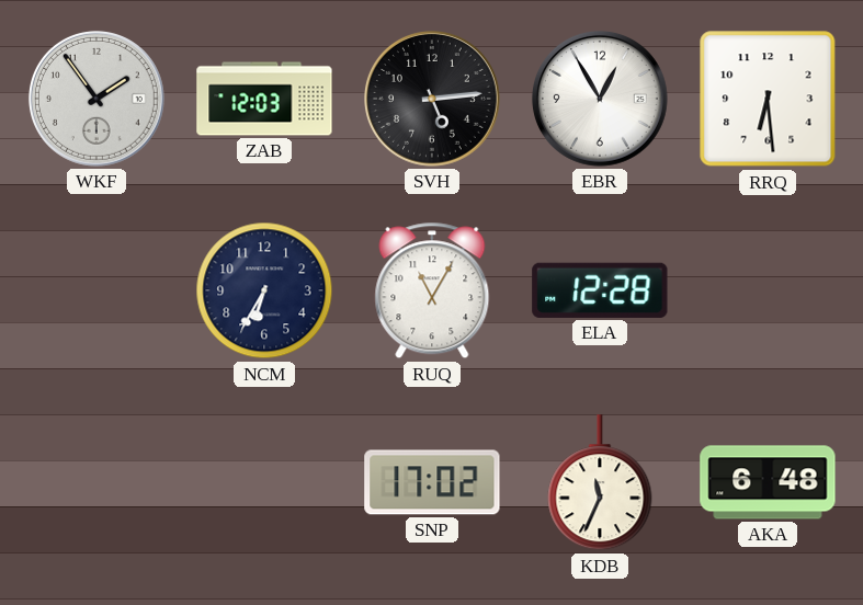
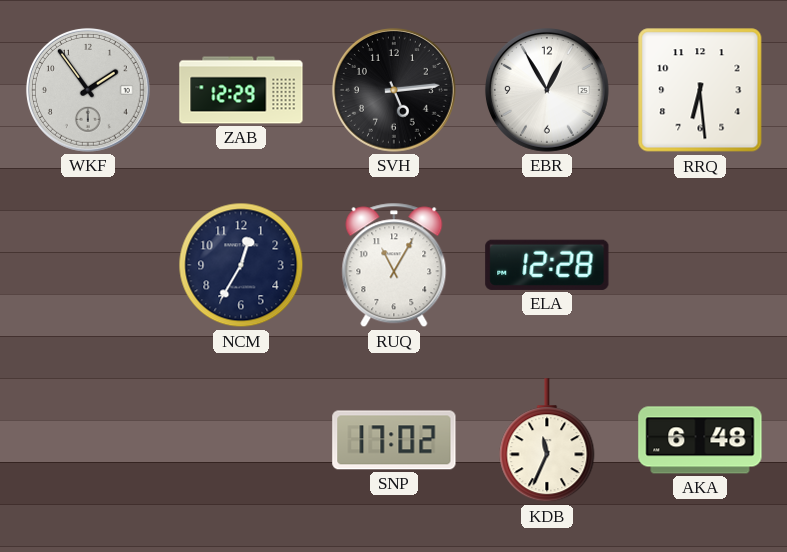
ZAB: 12:03 -> 12:29 (241, 90)
NCM: 6:35 -> 12:35 (241, 265)
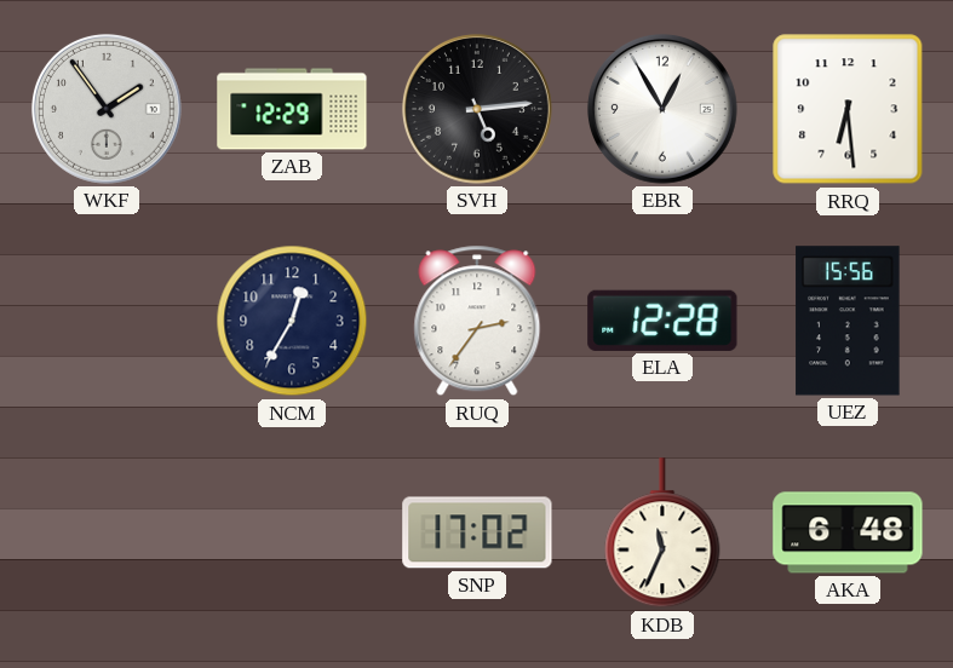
RUQ: 11:05 -> 2:36 (477, 321)
UEZ: none -> 15:56 (848, 321)
